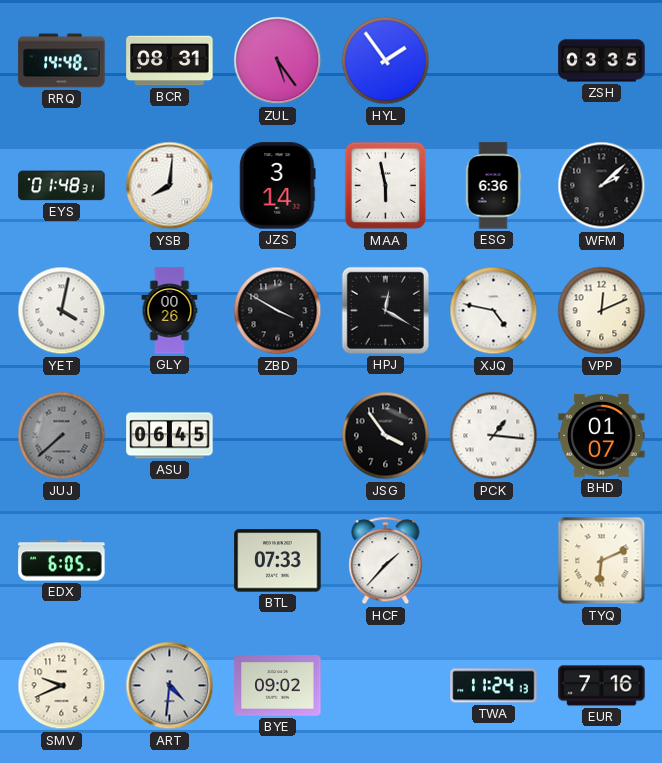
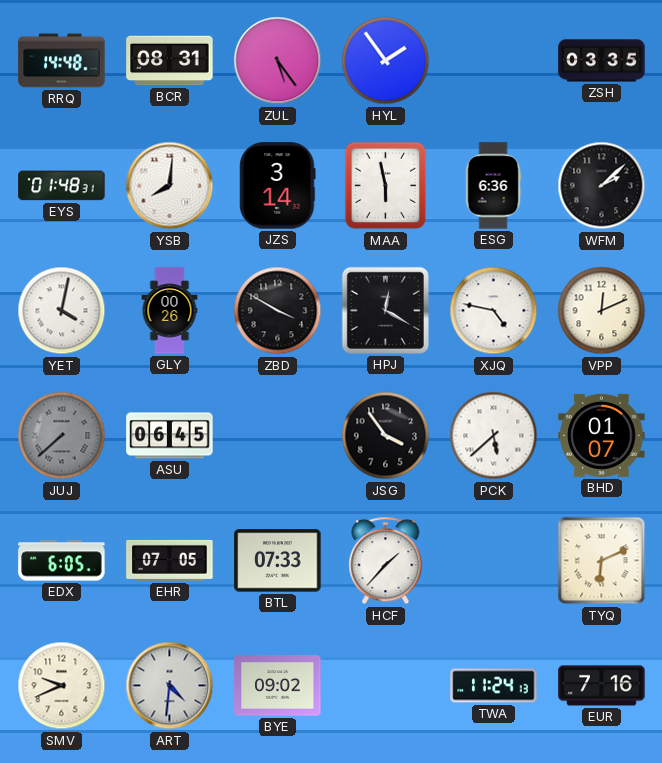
PCK: 1:16 -> 5:38 (494, 436)
EHR: none -> 07:05 (170, 560)
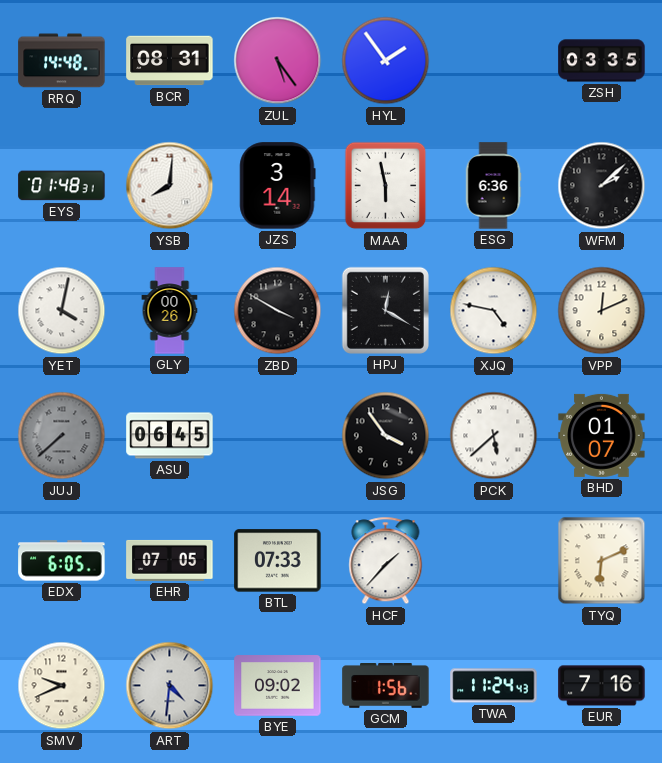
GCM: none -> 1:56 (386, 686)
TWA: 11:24:13 -> 11:24:43 (494, 686)
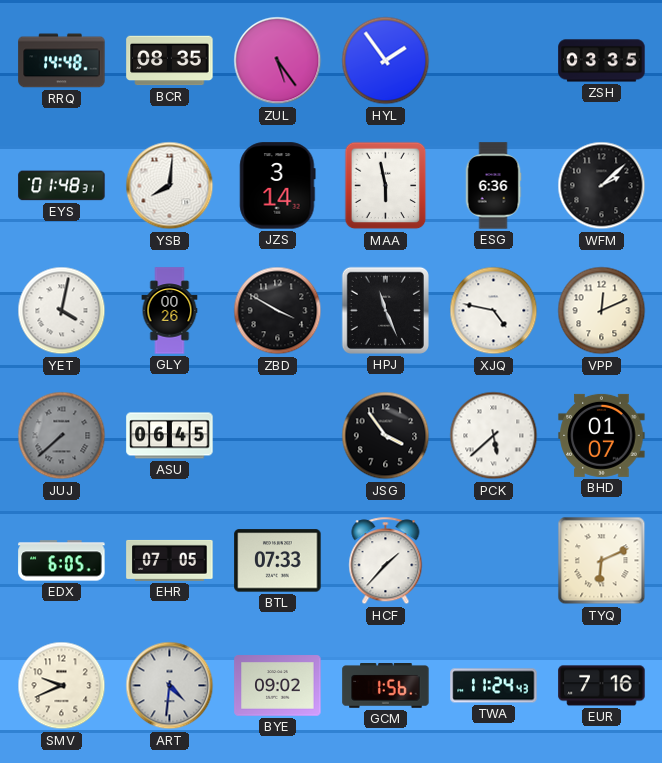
BCR: 08:31 -> 08:35 (170, 61)
HPJ: 12:20 -> 11:26 (385, 310)
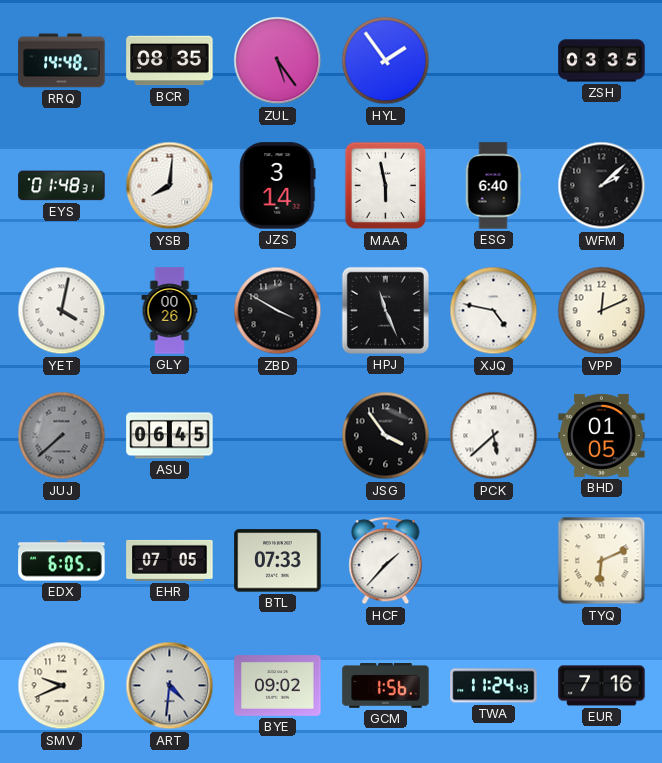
ESG: 6:36 -> 6:40 (493, 186)
BHD: 01:07 -> 01:05 (602, 435)
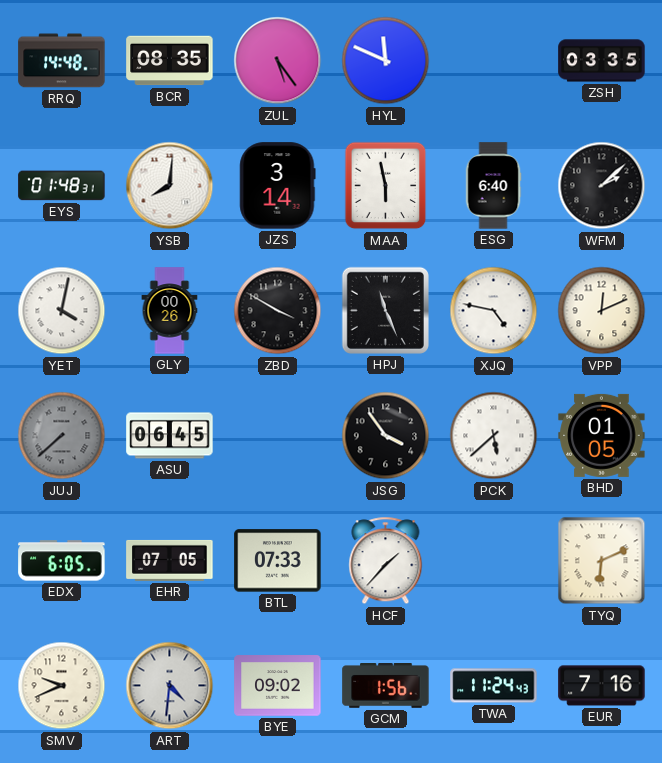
HYL: 1:54 -> 11:49 (386, 61)
